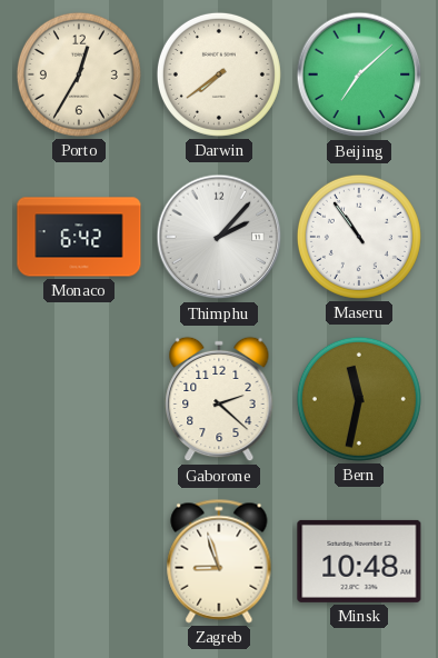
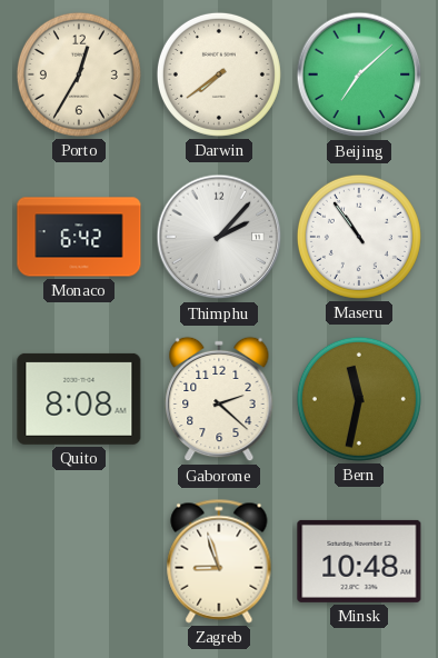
Quito: none -> 8:08 (79, 399)
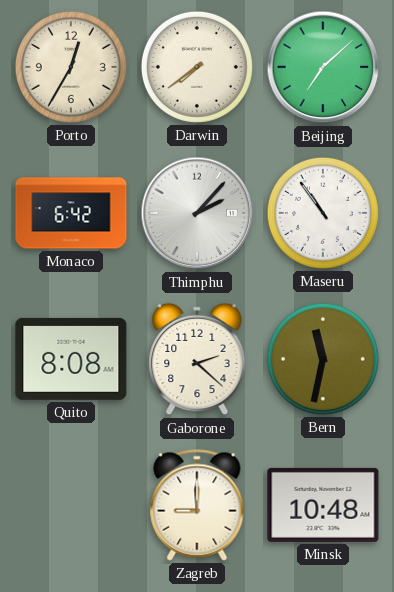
Zagreb: 8:57 -> 9:00 (197, 505)
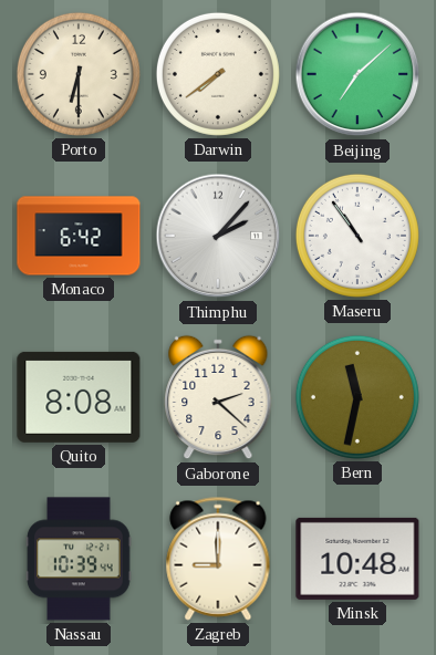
Porto: 12:35 -> 6:30 (79, 74)
Nassau: none -> 10:39 (79, 559)
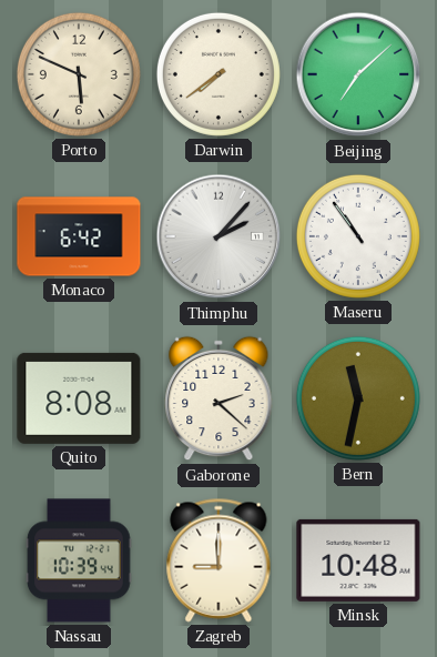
Porto: 6:30 -> 5:49 (79, 74)
